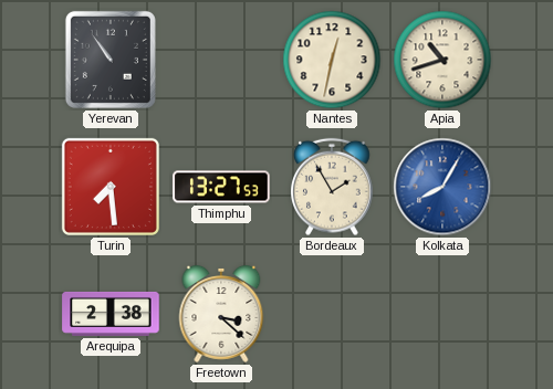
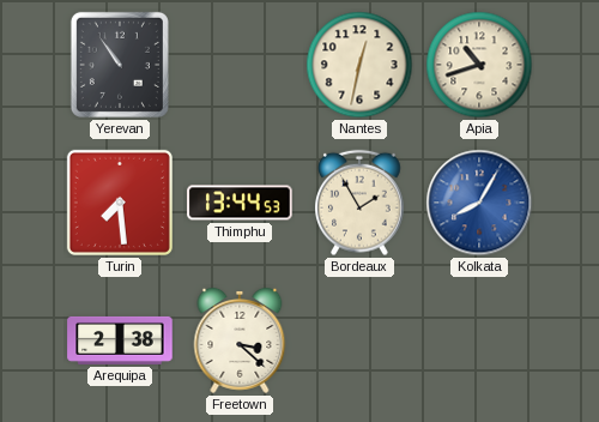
Thimphu: 13:27 -> 13:44 (240, 203)
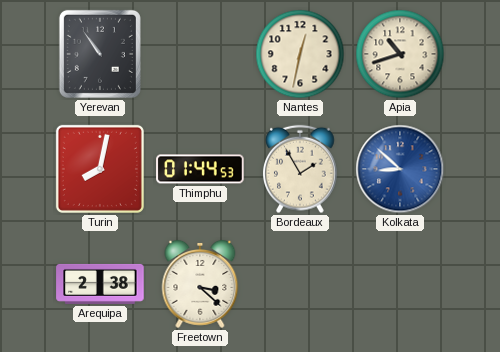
Turin: 7:29 -> 8:02 (100, 169)
Thimphu: 13:44 -> 01:44 (200, 169)
Kolkata: 8:05 -> 8:52 (400, 169)
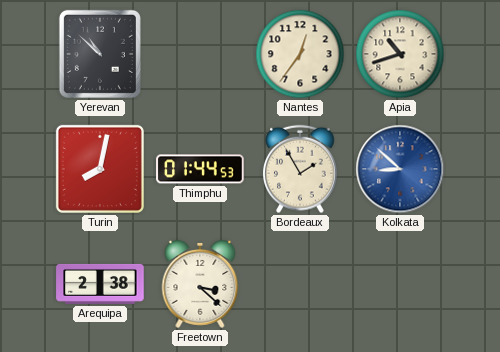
Yerevan: 10:54 -> 10:52 (100, 54)
Nantes: 12:32 -> 12:36 (300, 54)
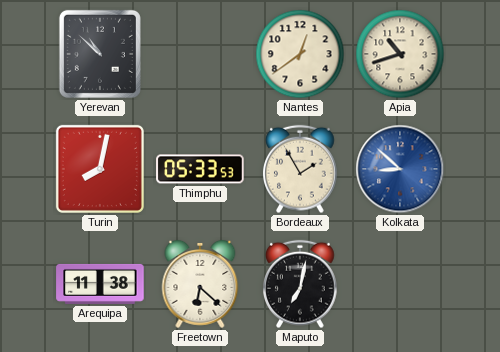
Nantes: 12:36 -> 12:39 (300, 54)
Thimphu: 01:44 -> 05:33 (200, 169)
Arequipa: 2:38 -> 11:38 (100, 284)
Freetown: 3:22 -> 6:22 (200, 284)
Maputo: none -> 7:02 (301, 284)
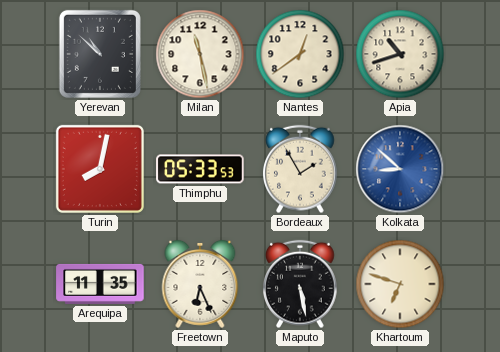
Milan: none -> 11:28 (200, 54)
Arequipa: 11:38 -> 11:35 (100, 284)
Freetown: 6:22 -> 6:26 (200, 284)
Maputo: 7:02 -> 5:28 (301, 284)
Khartoum: none -> 6:48 (400, 284)
